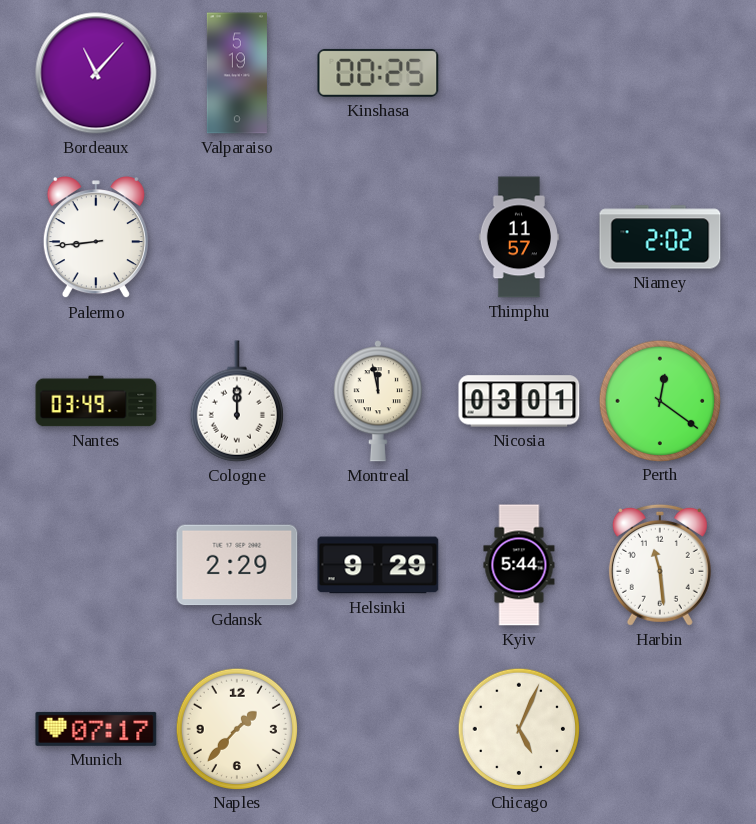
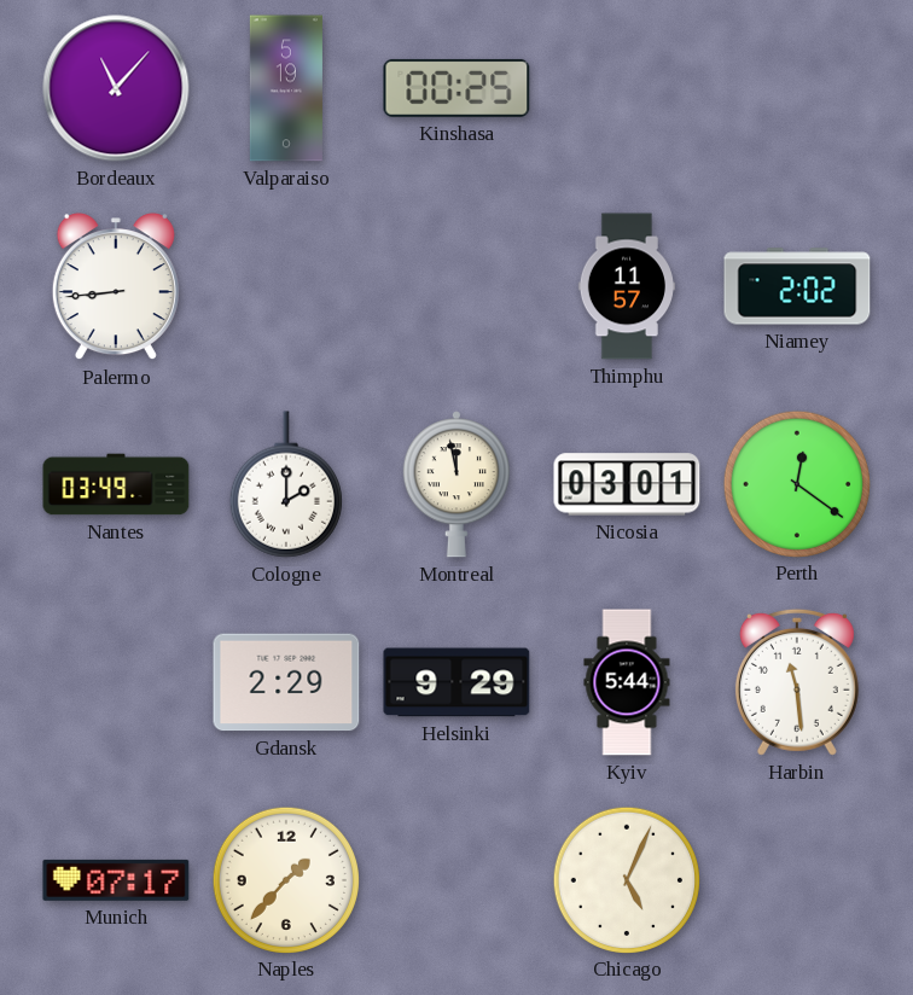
Cologne: 12:00 -> 2:00 (286, 484)
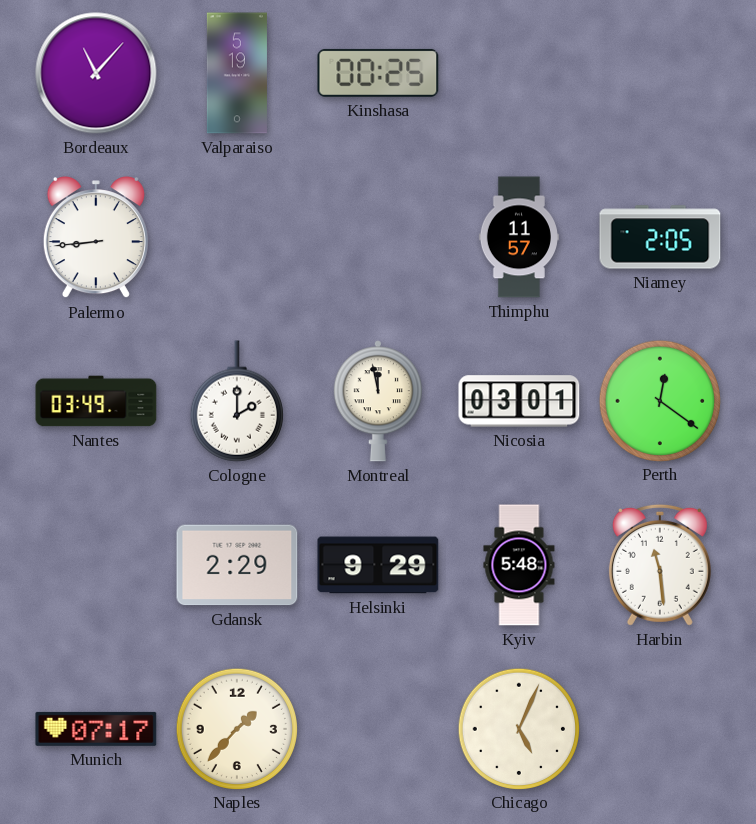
Niamey: 2:02 -> 2:05 (660, 237)
Kyiv: 5:44 -> 5:48 (519, 565)
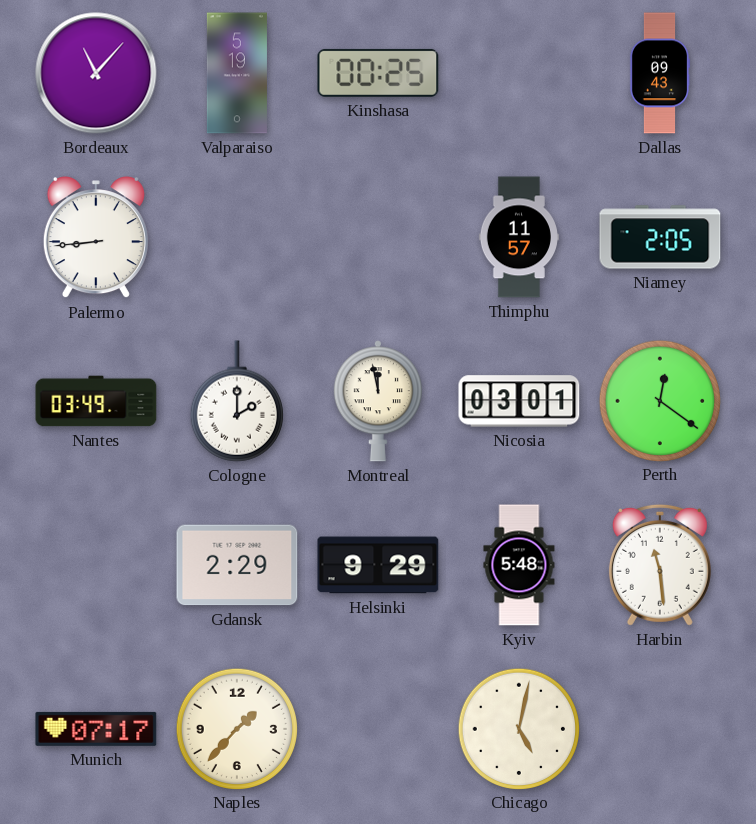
Dallas: none -> 09:43 (660, 73)
Chicago: 5:04 -> 5:02 (518, 728)
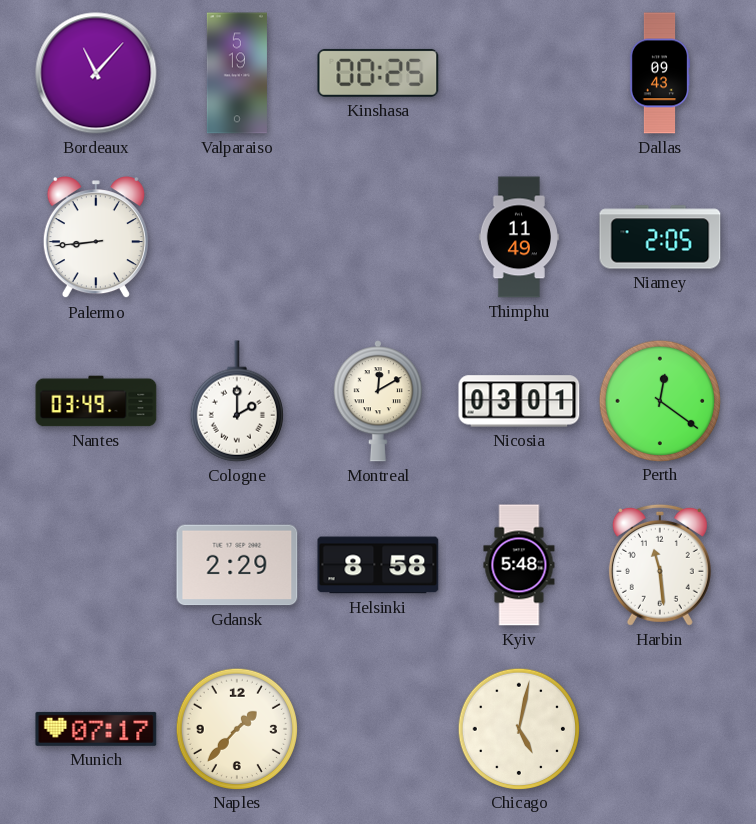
Thimphu: 11:57 -> 11:49 (519, 237)
Montreal: 11:58 -> 12:10 (378, 401)
Helsinki: 9:29 -> 8:58 (378, 565)
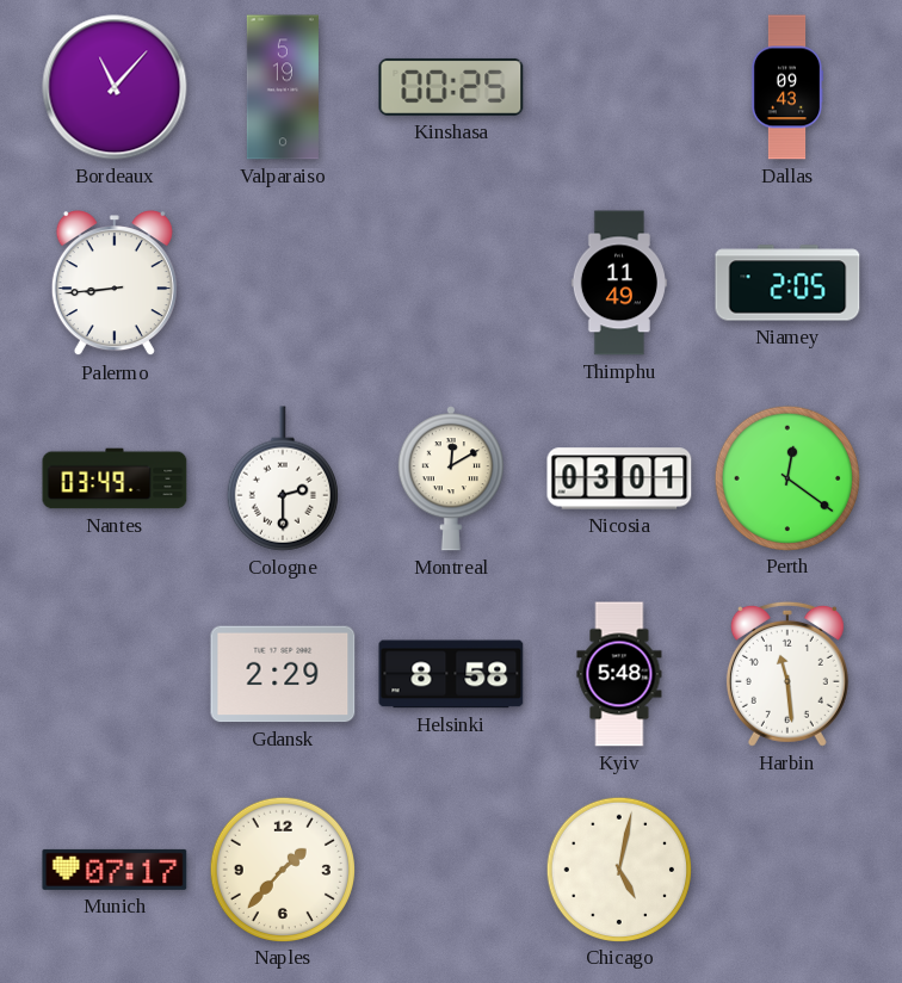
Cologne: 2:00 -> 2:30 (283, 478)
